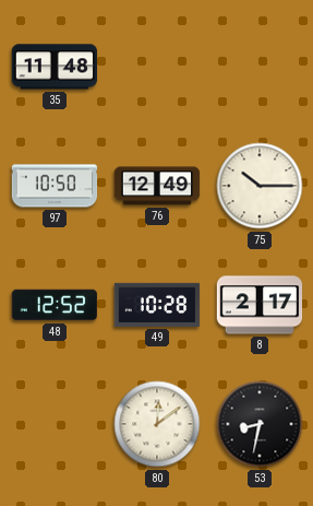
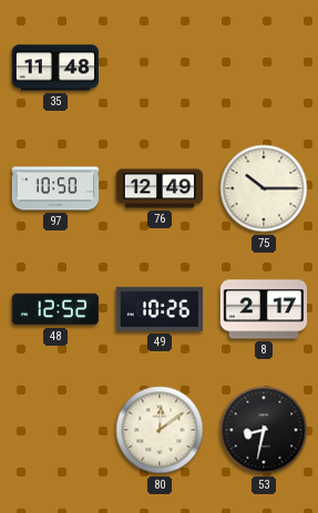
49: 10:28 -> 10:26 (160, 309)
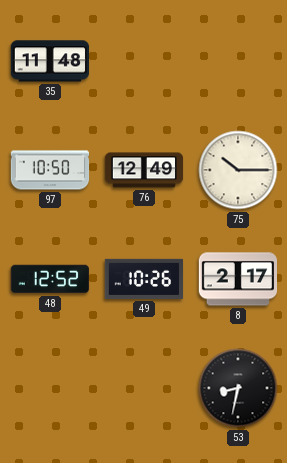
80: 12:09 -> none (160, 430)
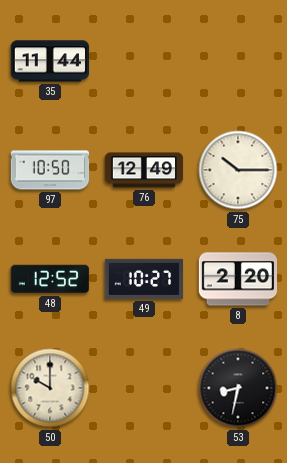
35: 11:48 -> 11:44 (49, 61)
49: 10:26 -> 10:27 (144, 279)
8: 2:17 -> 2:20 (238, 279)
50: none -> 10:00 (50, 388)
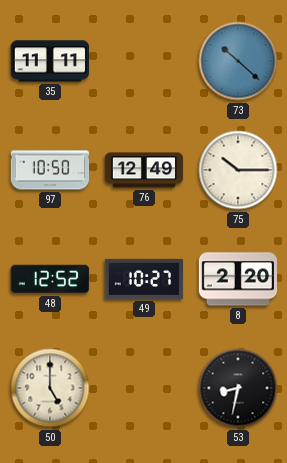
35: 11:44 -> 11:11 (49, 61)
73: none -> 10:22 (238, 61)
50: 10:00 -> 5:00 (50, 388)
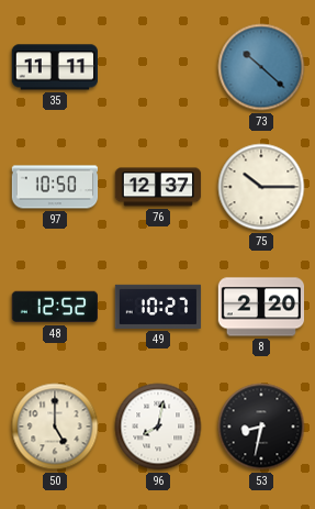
76: 12:49 -> 12:37 (158, 187)
96: none -> 8:02 (158, 427)
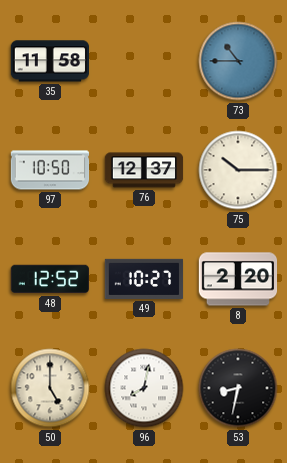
35: 11:11 -> 11:58 (49, 61)
73: 10:22 -> 10:45 (238, 61)
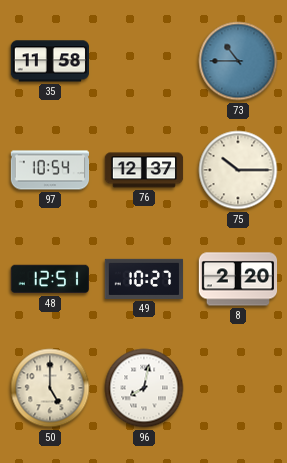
97: 10:50 -> 10:54 (50, 170)
48: 12:52 -> 12:51 (49, 279)
53: 8:32 -> none (238, 388)
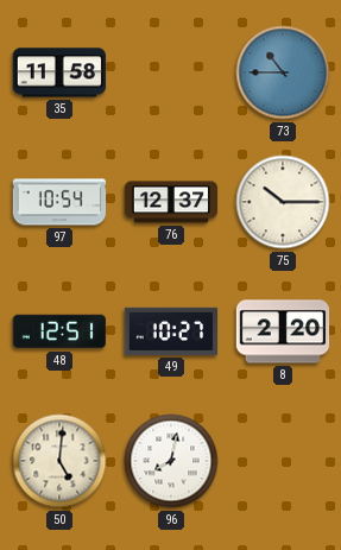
50: 5:00 -> 5:01 (59, 461)
